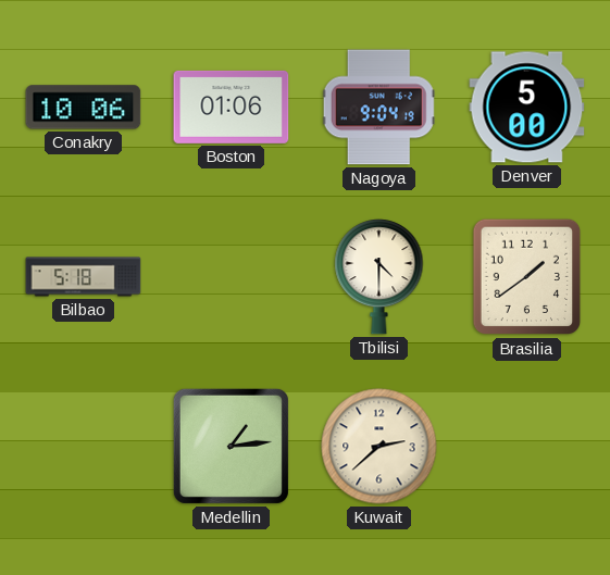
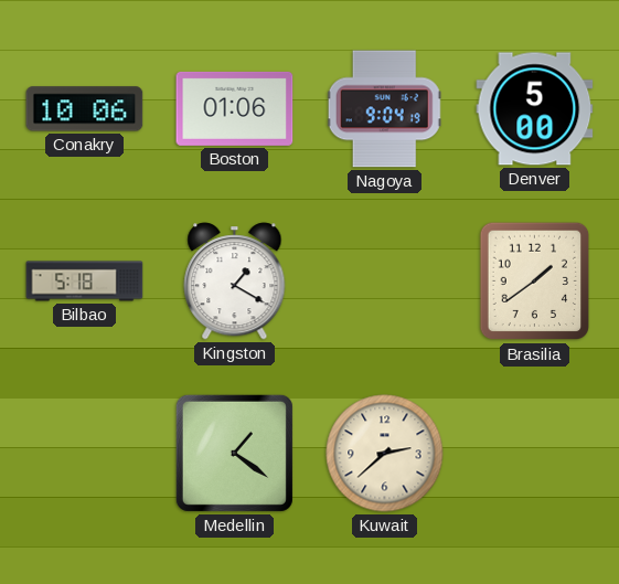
Kingston: none -> 1:20 (235, 282)
Tbilisi: 4:30 -> none (379, 277)
Medellin: 1:14 -> 1:21 (234, 453)
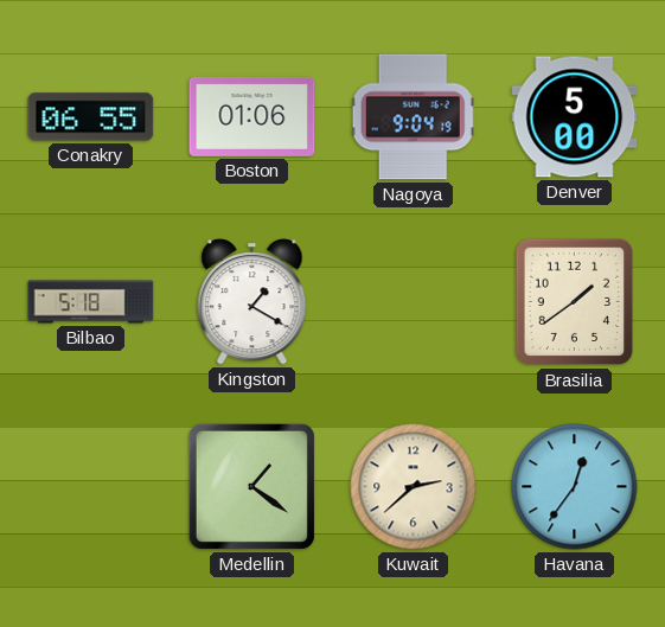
Conakry: 10:06 -> 06:55 (91, 117)
Havana: none -> 12:36 (575, 487)
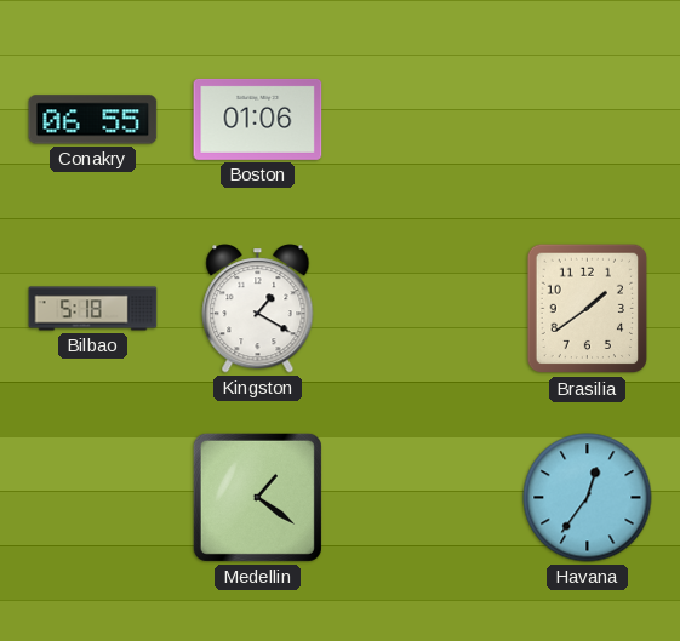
Nagoya: 9:04 -> none (413, 117)
Denver: 5:00 -> none (575, 117)
Kuwait: 2:38 -> none (414, 487)
